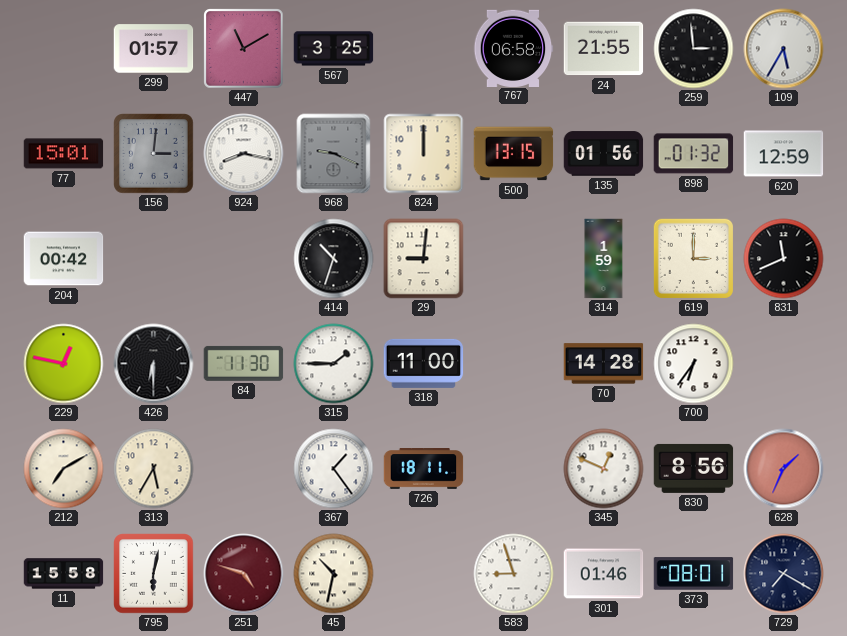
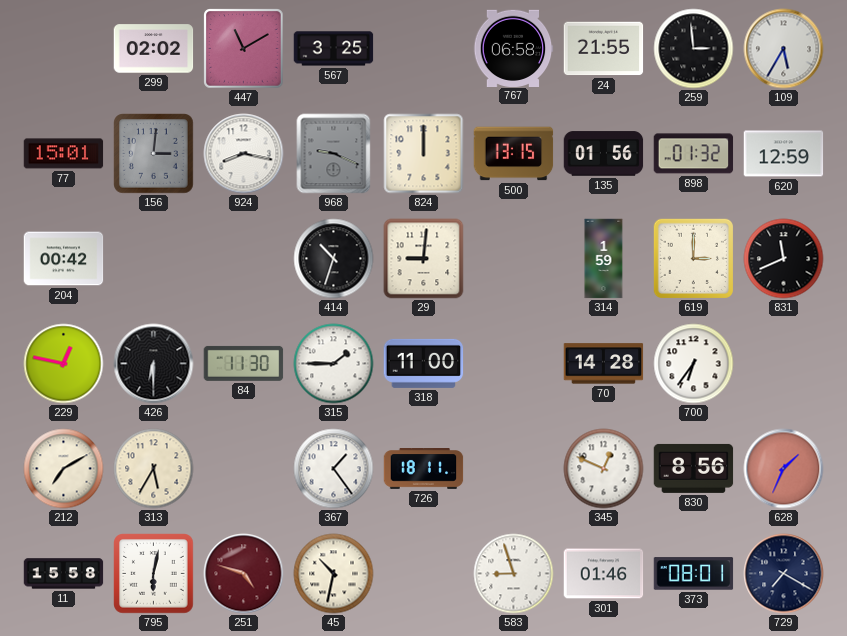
299: 01:57 -> 02:02 (154, 49)
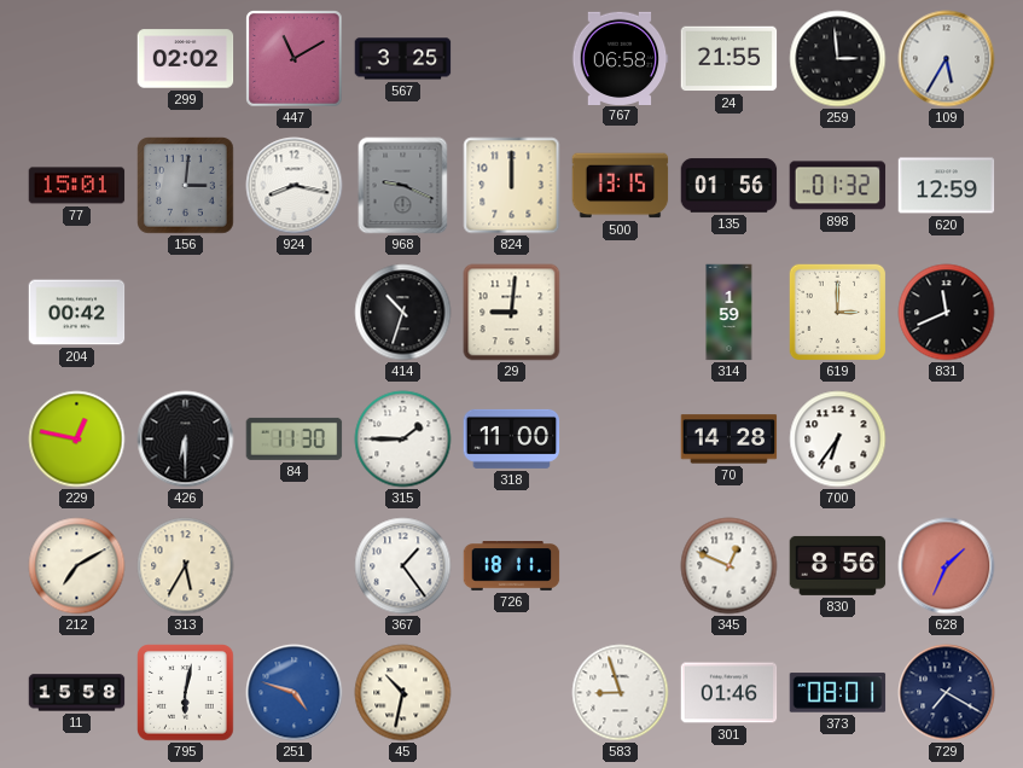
251 dial: burgundy -> blue (295, 693)
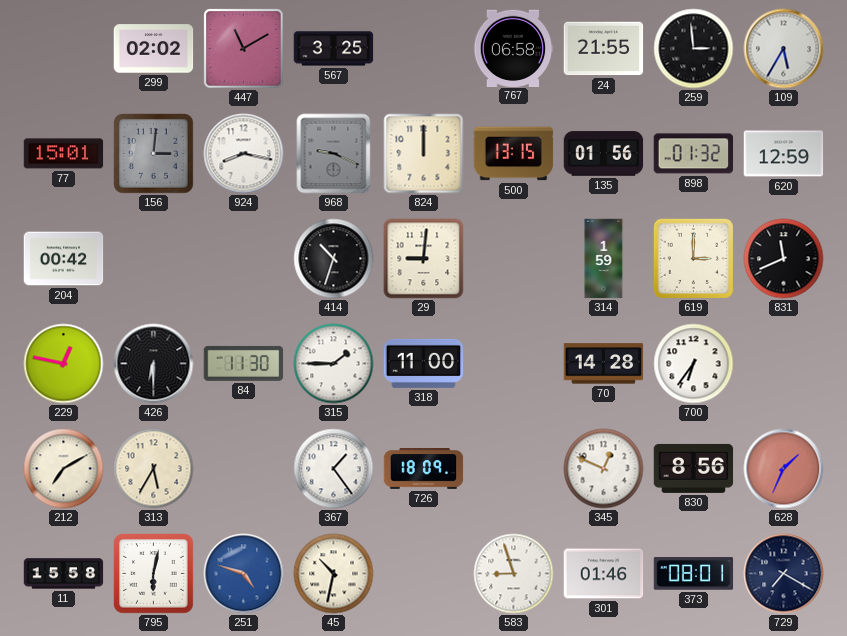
726: 18:11 -> 18:09 (424, 469)
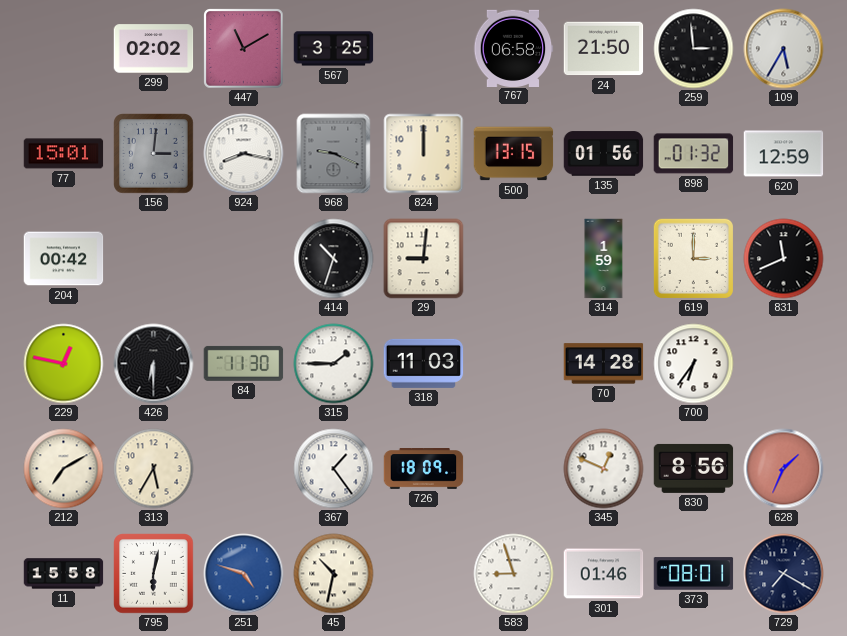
24: 21:55 -> 21:50 (604, 49)
318: 11:00 -> 11:03 (424, 363)
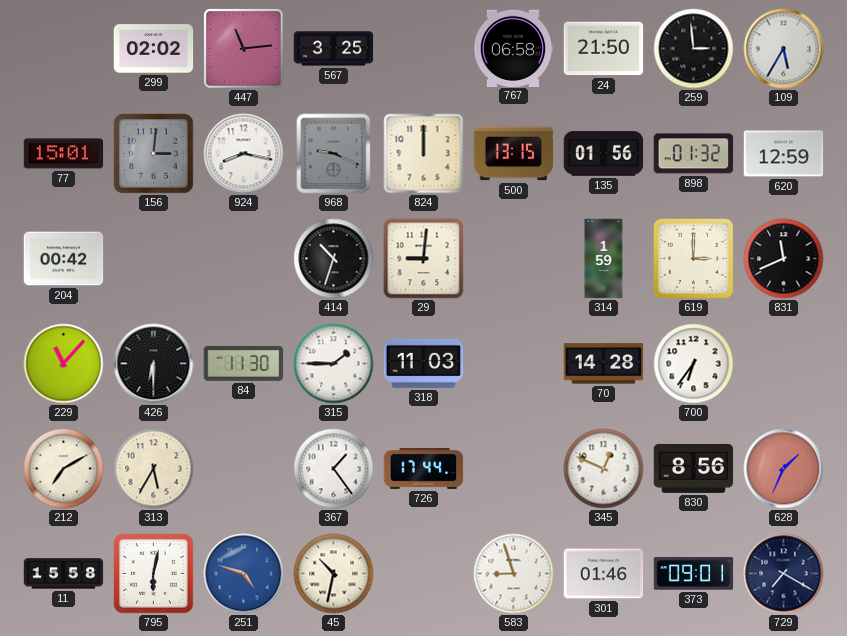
447: 11:10 -> 11:14 (244, 49)
229: 12:47 -> 11:07 (64, 364)
726: 18:09 -> 17:44 (424, 469)
373: 08:01 -> 09:01 (694, 574)
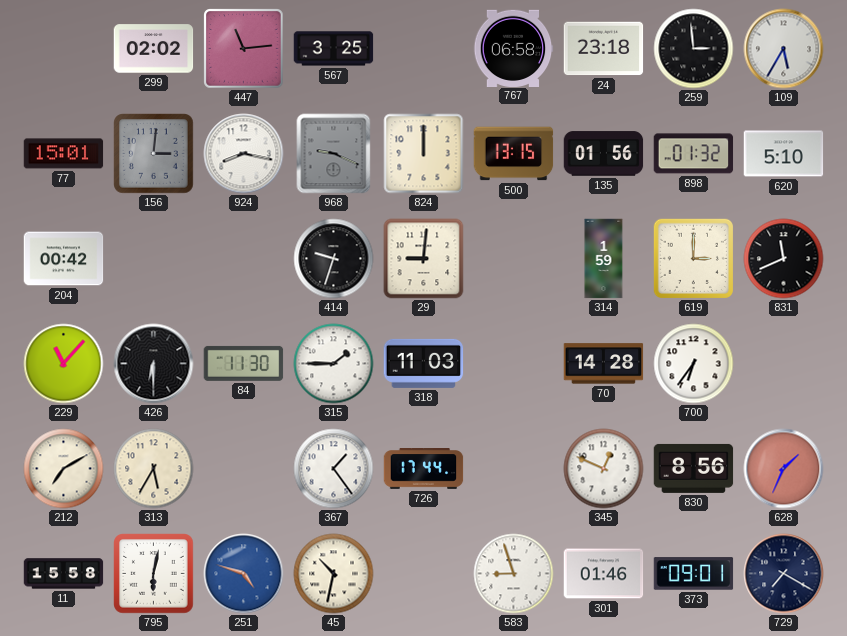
24: 21:50 -> 23:18 (604, 49)
620: 12:59 -> 5:10 (784, 154)
414: 10:33 -> 9:33 (334, 259)
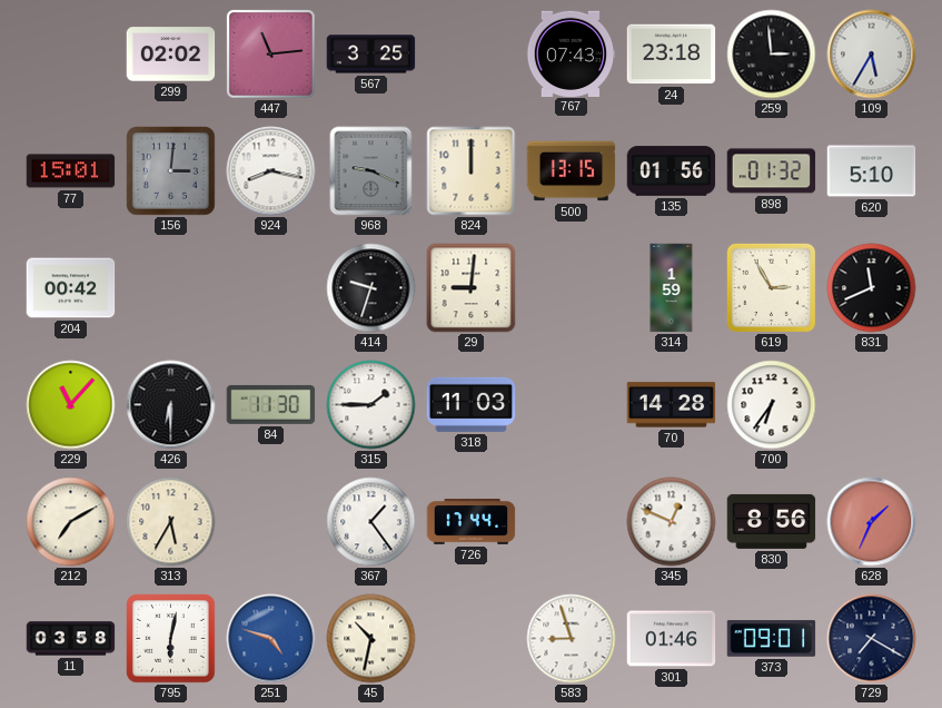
767: 06:58 -> 07:43 (571, 53)
619: 3:00 -> 2:55 (771, 287)
11: 15:58 -> 03:58 (71, 639)
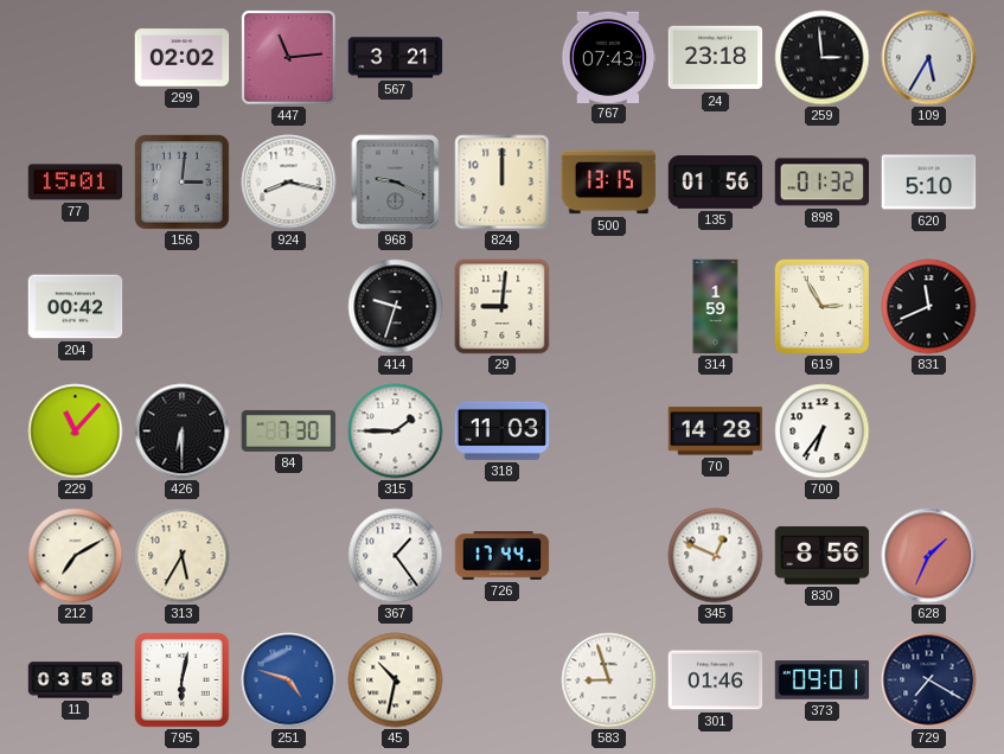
567: 3:25 -> 3:21 (396, 58)
84: 11:30 -> 7:30 (289, 430)
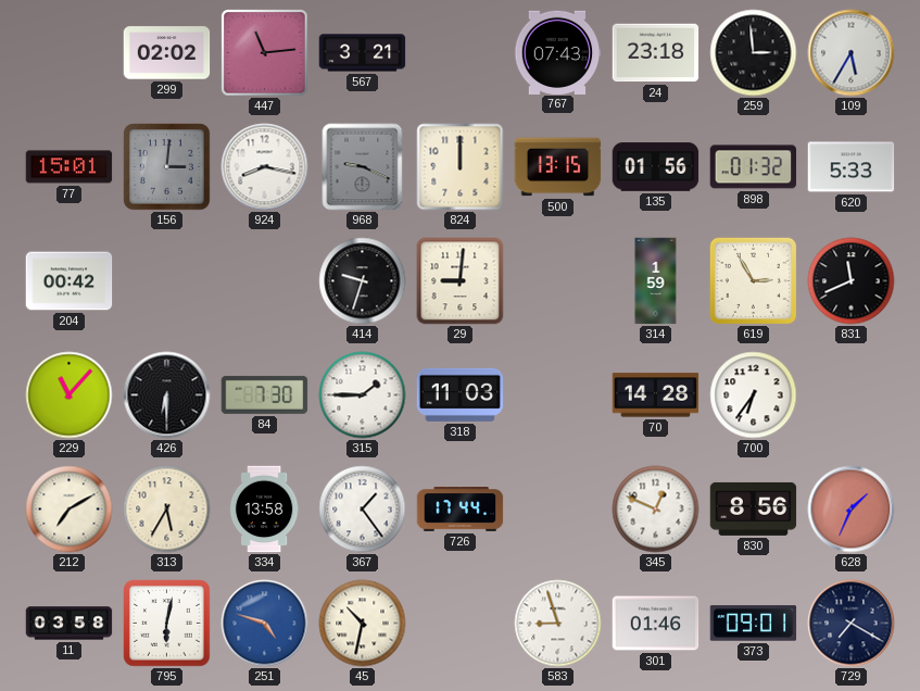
620: 5:10 -> 5:33 (852, 167)
334: none -> 13:58 (264, 510)
